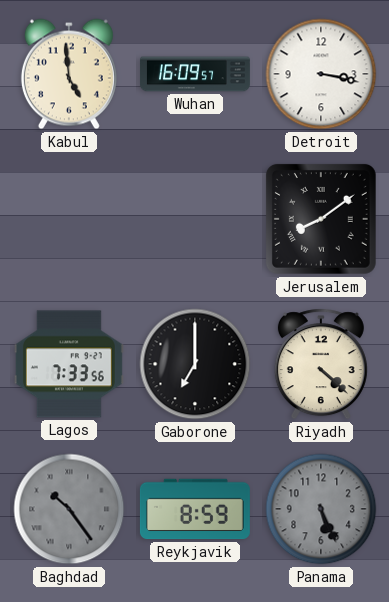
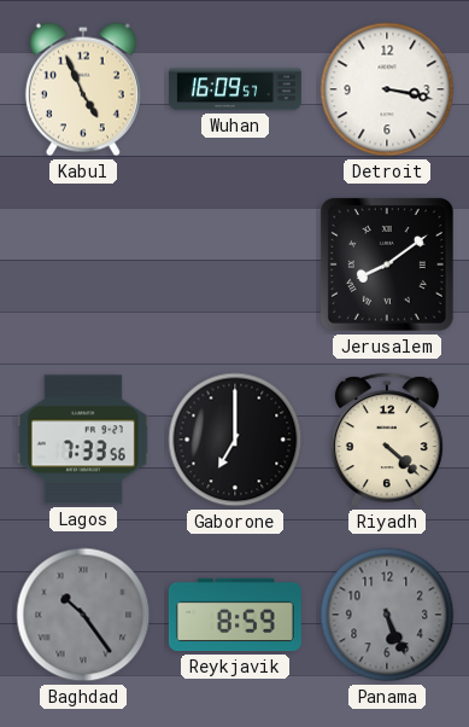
Kabul: 4:59 -> 4:56 (83, 89)
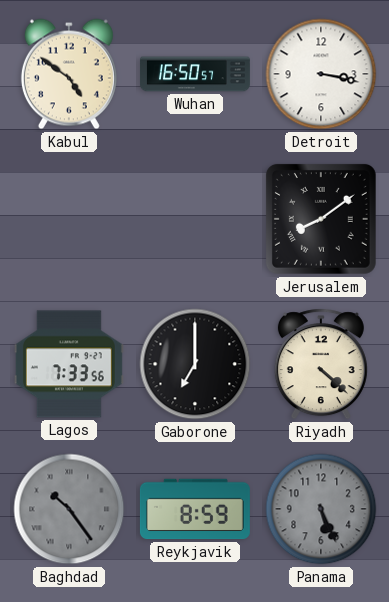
Kabul: 4:56 -> 4:51 (69, 74)
Wuhan: 16:09 -> 16:50 (195, 74)
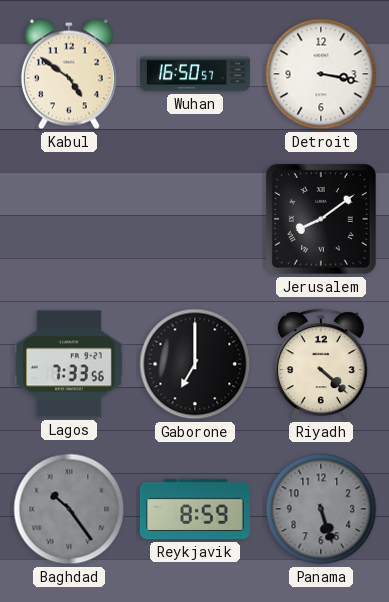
Panama: 5:26 -> 5:27 (321, 509)
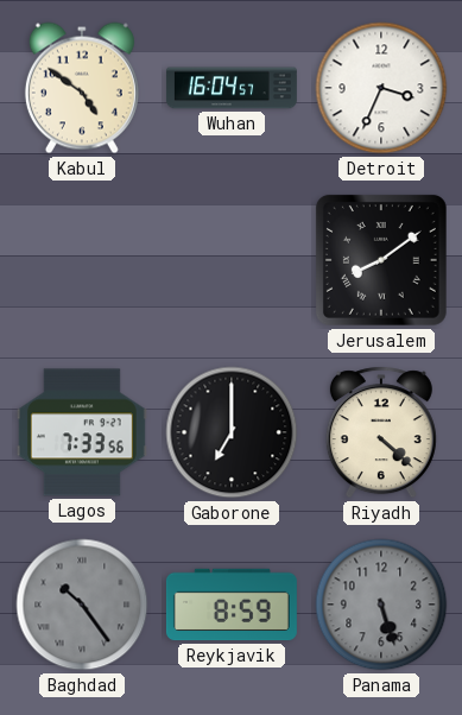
Wuhan: 16:50 -> 16:04 (232, 88)
Detroit: 3:17 -> 3:34 (381, 88)
